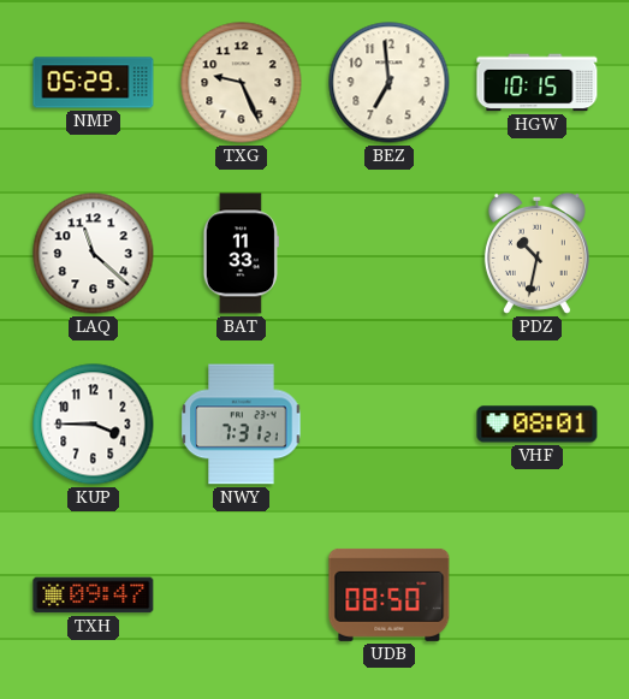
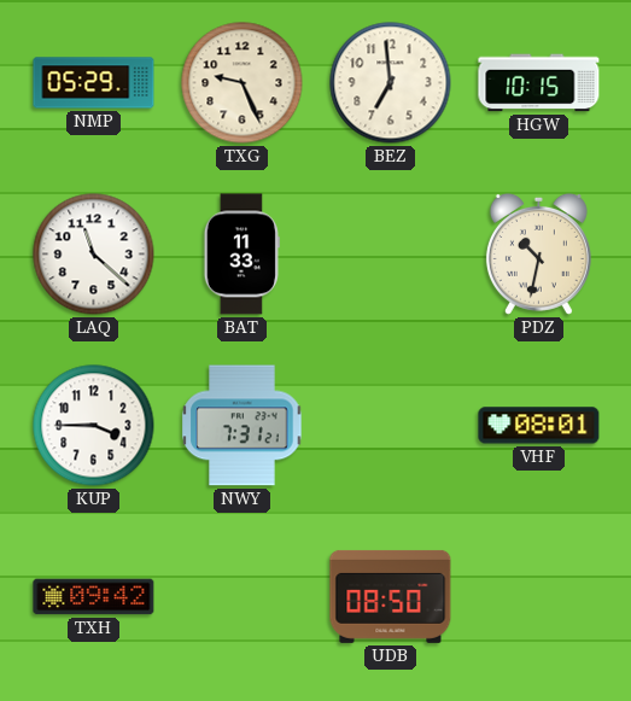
TXH: 09:47 -> 09:42 (94, 597)
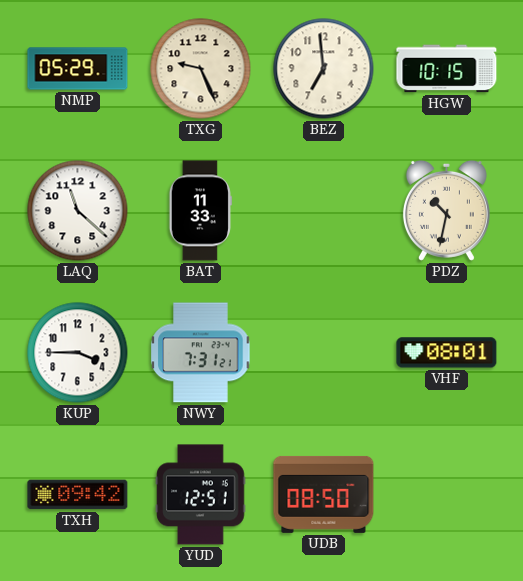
YUD: none -> 12:51 (201, 495)
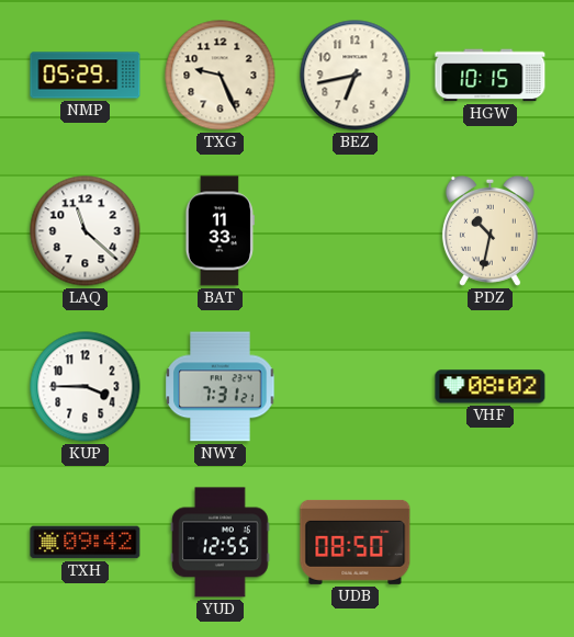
BEZ: 6:59 -> 6:43 (356, 76)
VHF: 08:01 -> 08:02 (491, 387)
YUD: 12:51 -> 12:55 (221, 543)
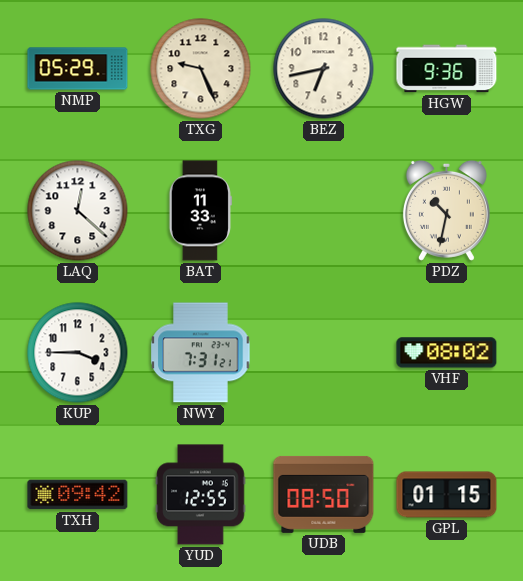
HGW: 10:15 -> 9:36 (447, 69)
LAQ: 11:22 -> 12:22 (78, 211)
GPL: none -> 01:15 (447, 495)
